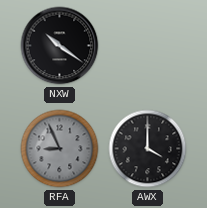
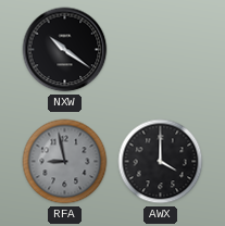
RFA: 8:56 -> 8:58 (65, 162)
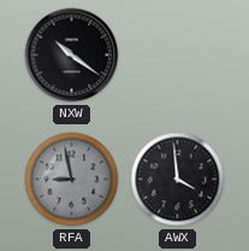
AWX: 4:00 -> 3:59 (178, 180)
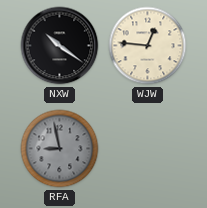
WJW: none -> 12:46 (148, 46)
AWX: 3:59 -> none (178, 180)
